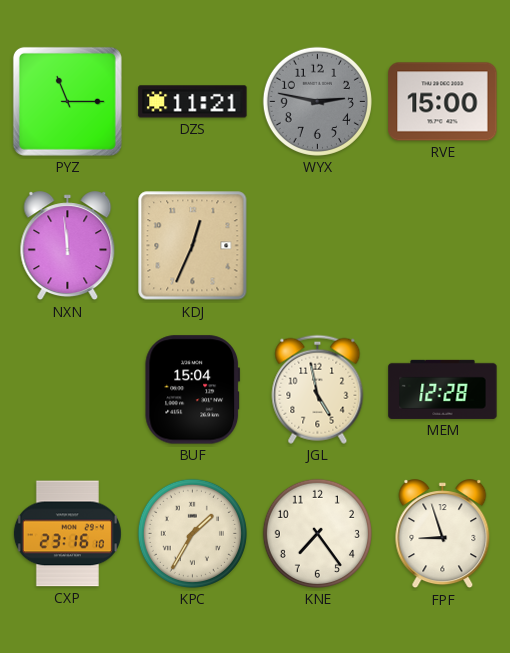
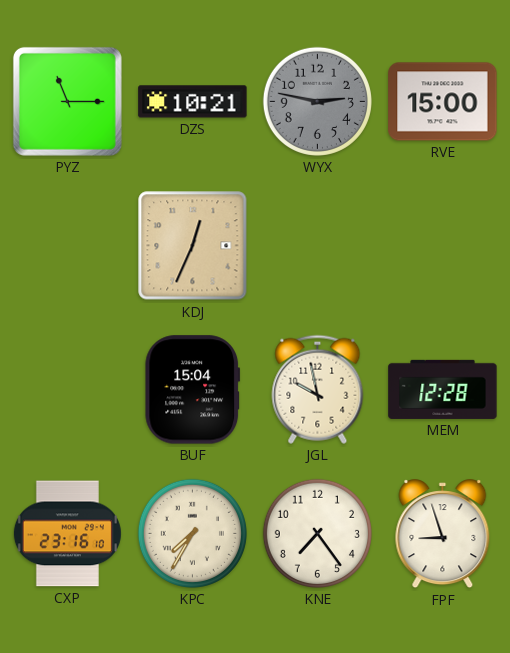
DZS: 11:21 -> 10:21 (193, 102)
NXN: 11:59 -> none (68, 246)
JGL: 4:58 -> 9:58 (318, 389)
KPC: 1:35 -> 7:35 (192, 533)
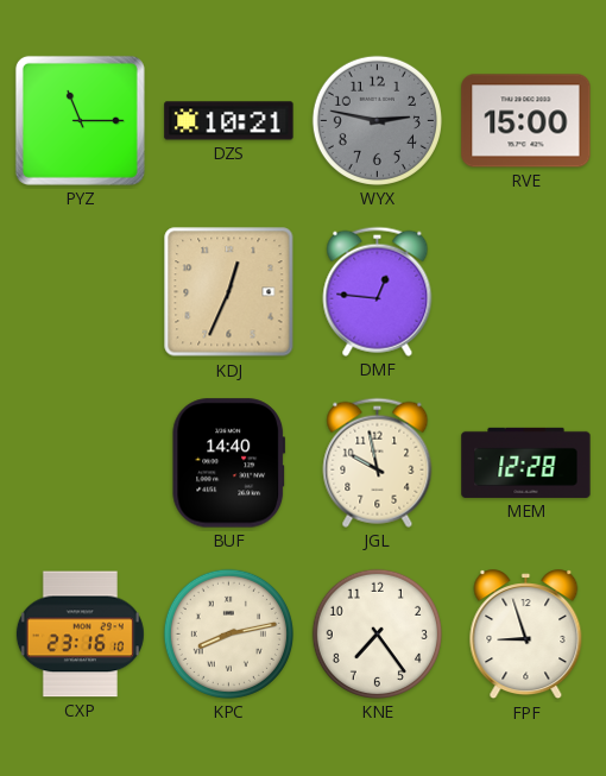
DMF: none -> 12:46 (378, 291)
BUF: 15:04 -> 14:40 (229, 463)
KPC: 7:35 -> 8:13 (228, 633)
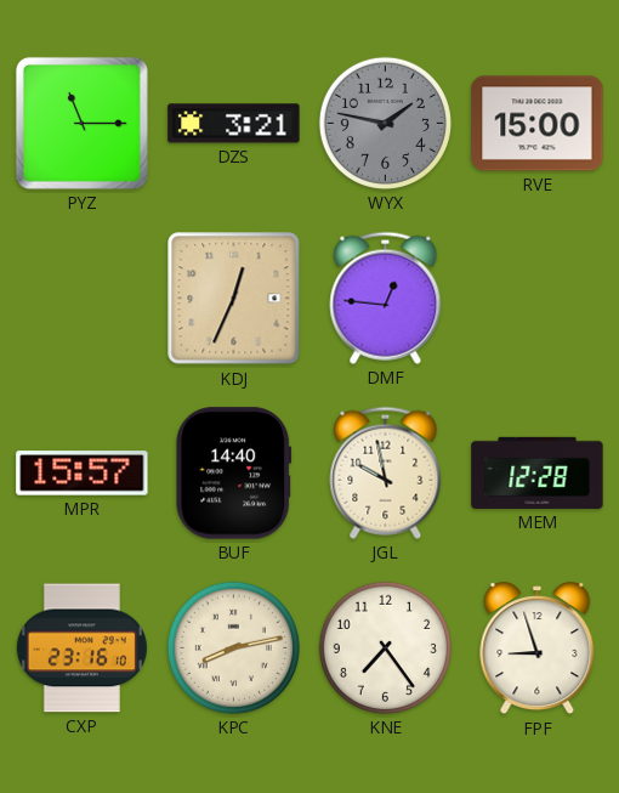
DZS: 10:21 -> 3:21 (234, 124)
WYX: 2:47 -> 1:47 (385, 123)
MPR: none -> 15:57 (83, 474)
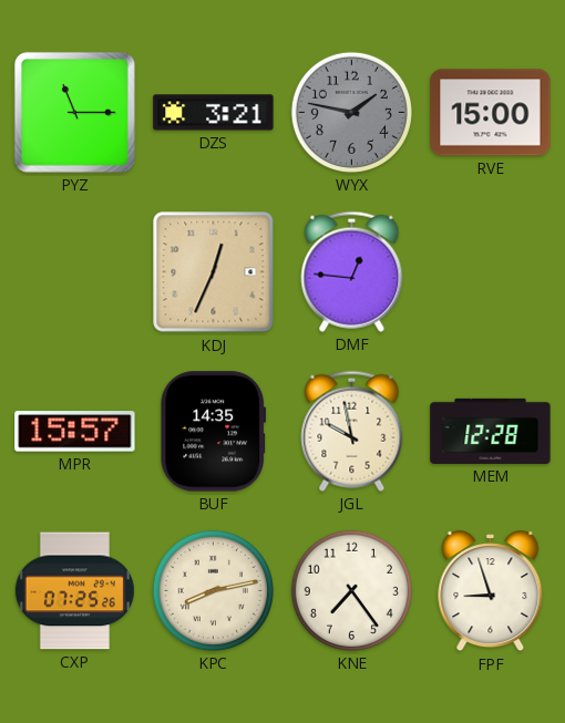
BUF: 14:40 -> 14:35 (214, 432)
CXP: 23:16 -> 07:25 (74, 591)
